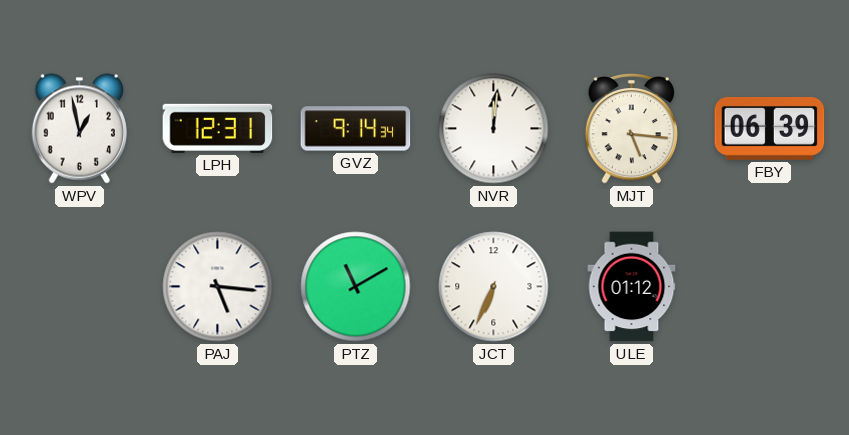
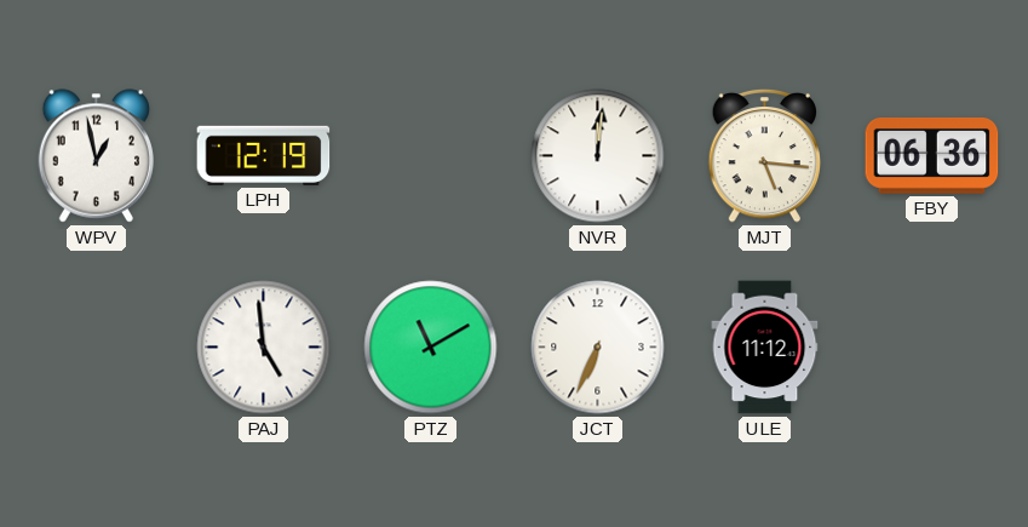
LPH: 12:31 -> 12:19 (264, 155)
GVZ: 9:14 -> none (356, 129)
FBY: 06:39 -> 06:36 (932, 156)
PAJ: 5:16 -> 4:59 (264, 348)
ULE: 01:12 -> 11:12 (765, 348)
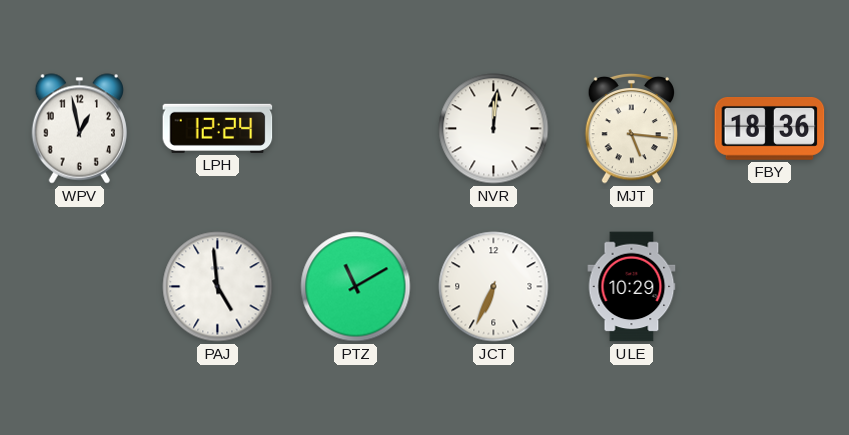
LPH: 12:19 -> 12:24 (218, 128)
FBY: 06:36 -> 18:36 (770, 129)
ULE: 11:12 -> 10:29 (632, 287)
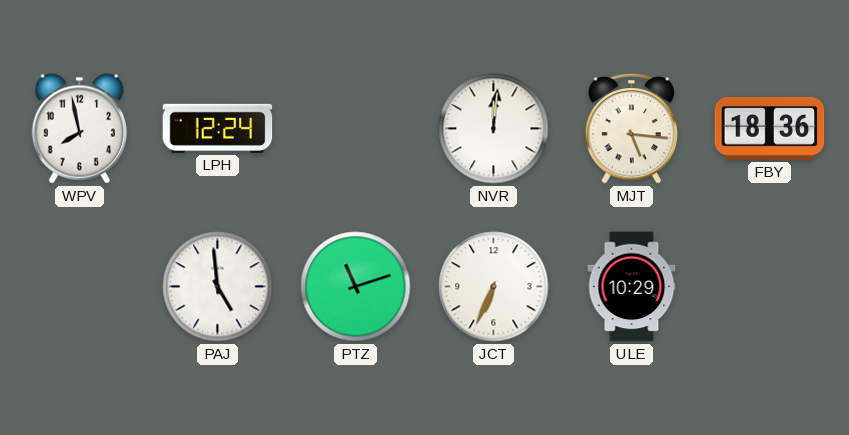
WPV: 12:58 -> 7:58 (79, 129)
PTZ: 11:10 -> 11:12 (356, 287)
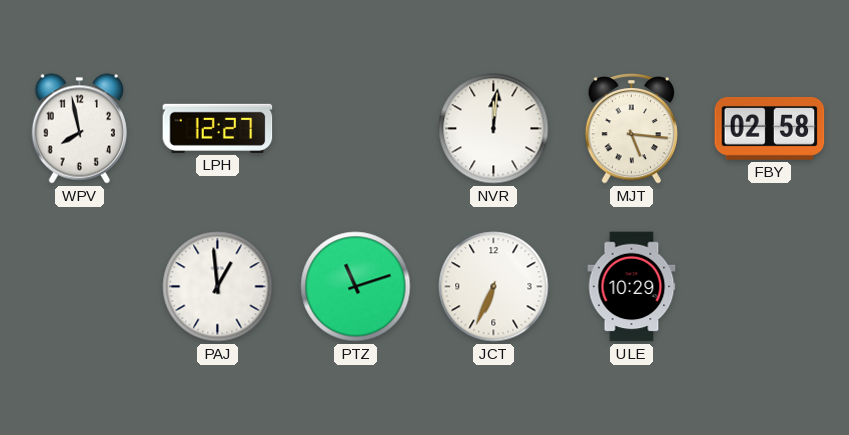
LPH: 12:24 -> 12:27 (218, 128)
FBY: 18:36 -> 02:58 (770, 129)
PAJ: 4:59 -> 12:59 (218, 287)
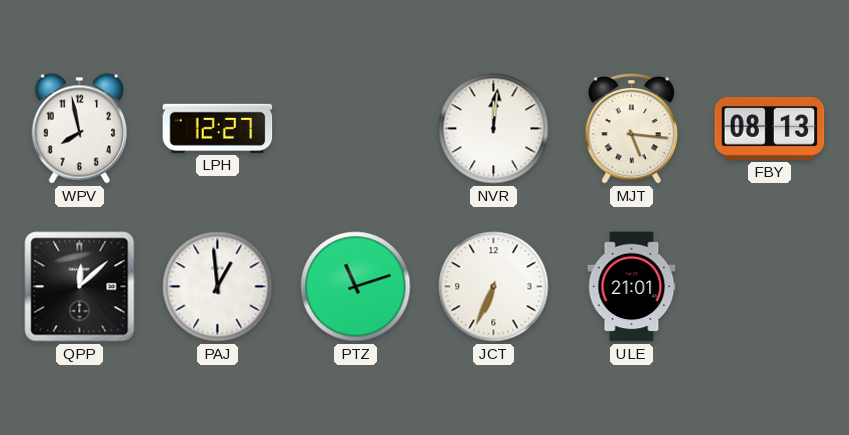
FBY: 02:58 -> 08:13 (770, 129)
QPP: none -> 12:08 (80, 287)
ULE: 10:29 -> 21:01 (632, 287)
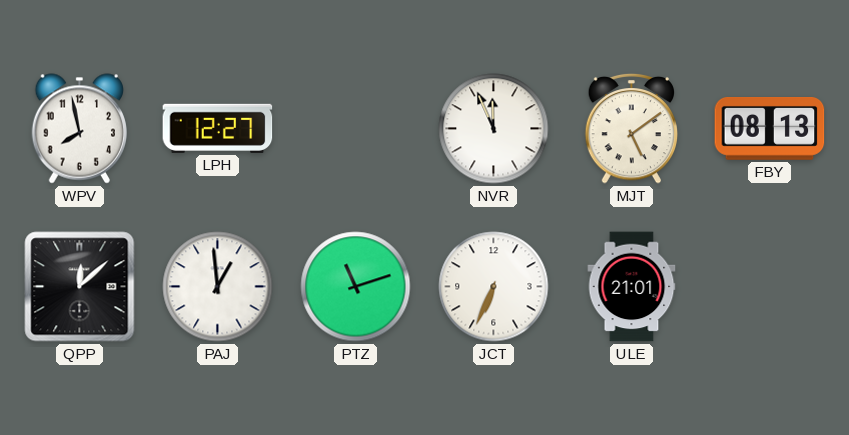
NVR: 12:01 -> 11:56 (494, 129)
MJT: 5:16 -> 5:09 (632, 128)
